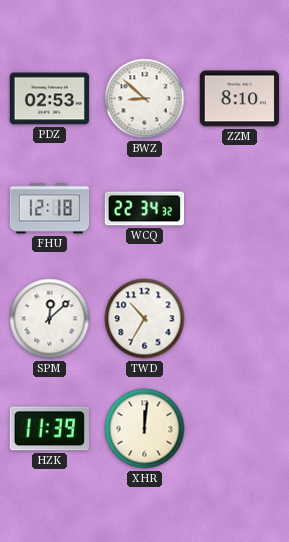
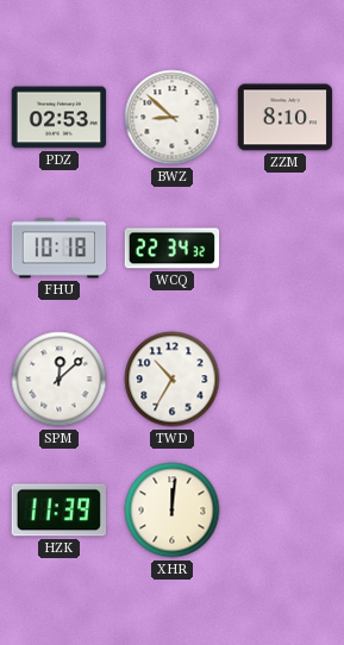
FHU: 12:18 -> 10:18 (60, 249)
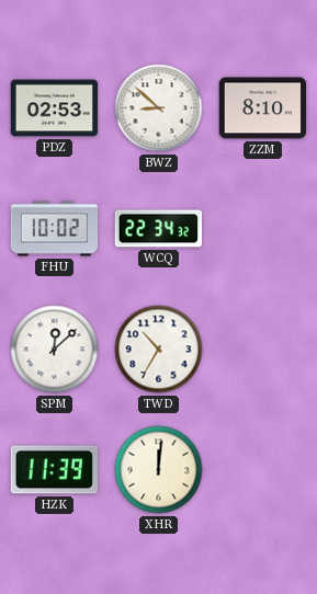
FHU: 10:18 -> 10:02 (55, 229)
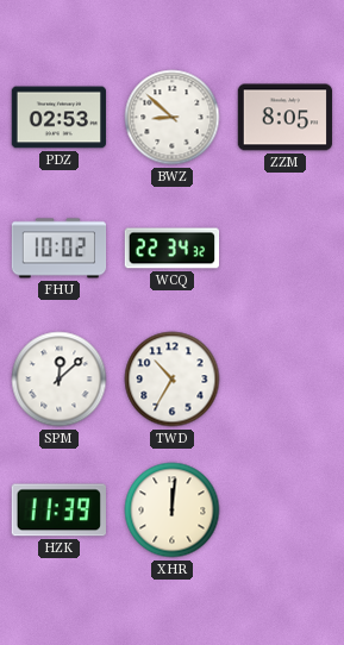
ZZM: 8:10 -> 8:05 (286, 118)
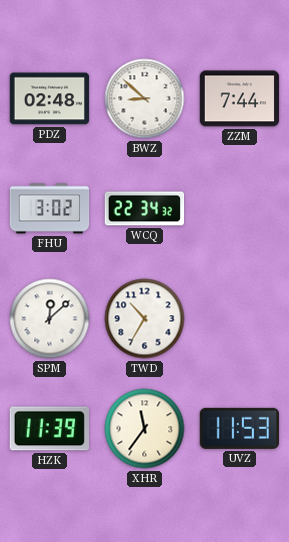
PDZ: 02:53 -> 02:48 (50, 99)
ZZM: 8:05 -> 7:44 (240, 99)
FHU: 10:02 -> 3:02 (50, 209)
XHR: 12:01 -> 11:36 (145, 429)
UVZ: none -> 11:53 (239, 428)
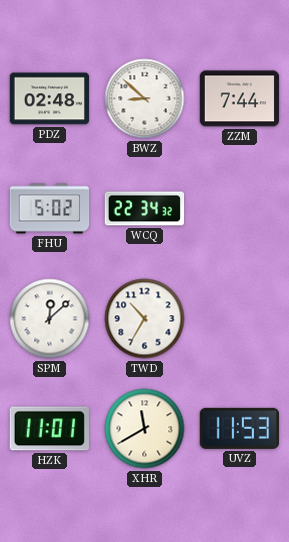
FHU: 3:02 -> 5:02 (50, 209)
HZK: 11:39 -> 11:01 (49, 429)
XHR: 11:36 -> 11:40 (145, 429)
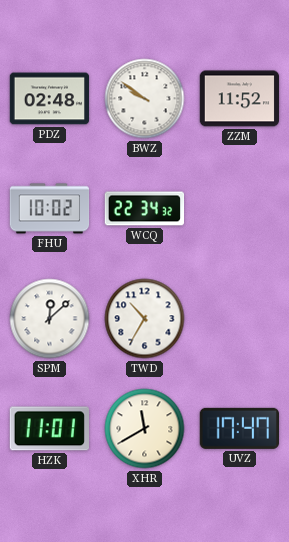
BWZ: 8:52 -> 9:51 (145, 99)
ZZM: 7:44 -> 11:52 (240, 99)
FHU: 5:02 -> 10:02 (50, 209)
UVZ: 11:53 -> 17:47 (239, 428)
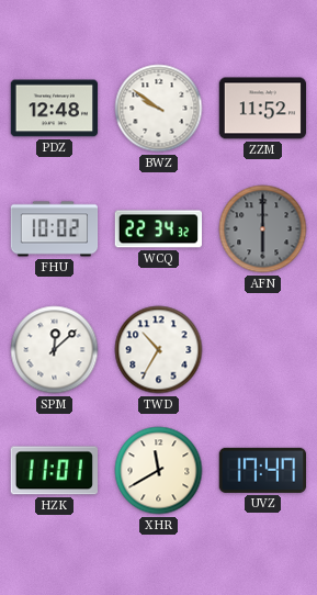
PDZ: 02:48 -> 12:48 (55, 109)
AFN: none -> 6:00 (263, 229)
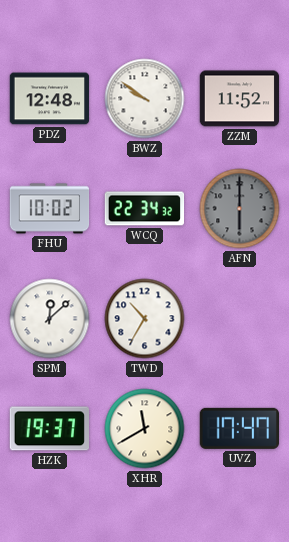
HZK: 11:01 -> 19:37 (49, 429)
